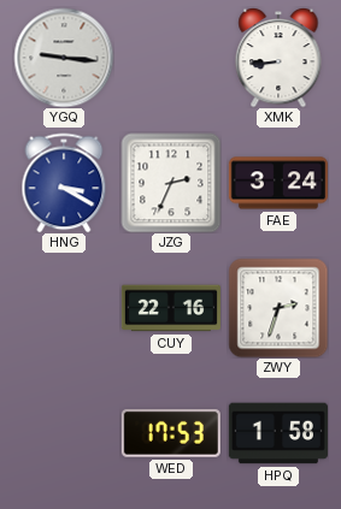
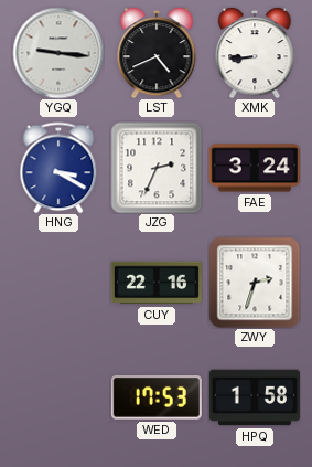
LST: none -> 4:41 (157, 53)
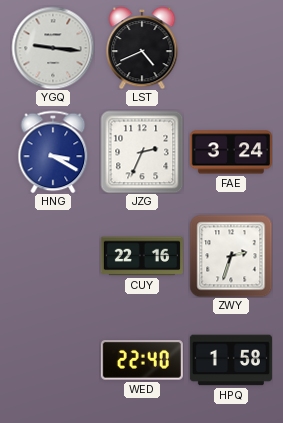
XMK: 8:44 -> none (255, 53)
WED: 17:53 -> 22:40 (142, 361)
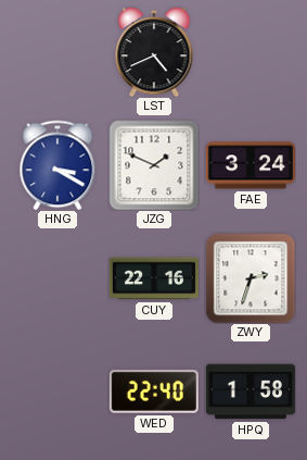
YGQ: 9:16 -> none (53, 48)
JZG: 2:34 -> 1:49 (154, 165)
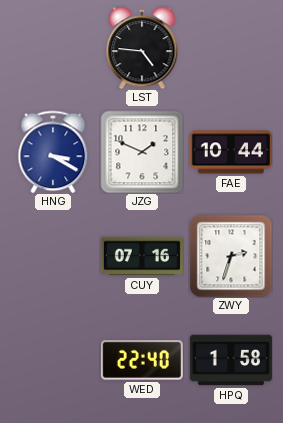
LST: 4:41 -> 4:46 (142, 48)
FAE: 3:24 -> 10:44 (231, 152)
CUY: 22:16 -> 07:16 (142, 256)
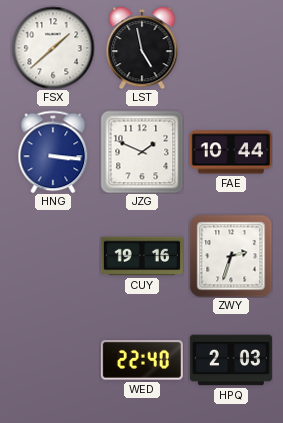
FSX: none -> 1:38 (53, 48)
LST: 4:46 -> 4:58 (142, 48)
HNG: 3:20 -> 3:16 (53, 152)
CUY: 07:16 -> 19:16 (142, 256)
HPQ: 1:58 -> 2:03 (231, 360)
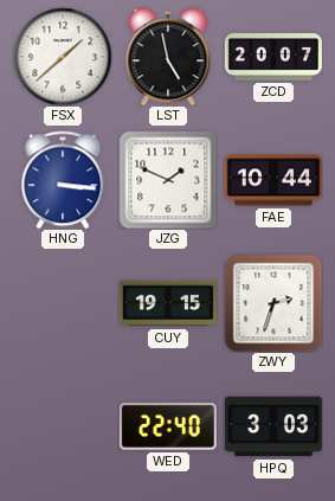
ZCD: none -> 20:07 (273, 58)
CUY: 19:16 -> 19:15 (168, 303)
HPQ: 2:03 -> 3:03 (273, 426)
